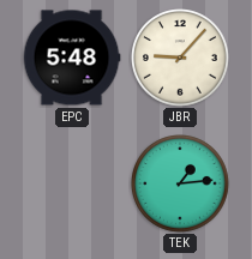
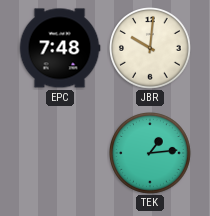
EPC: 5:48 -> 7:48 (60, 48)
JBR: 9:07 -> 10:01 (151, 49)
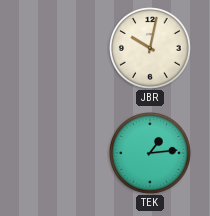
EPC: 7:48 -> none (60, 48)
JBR: 10:01 -> 10:02 (151, 49)
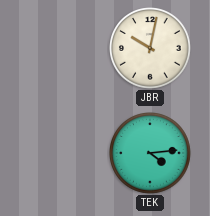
TEK: 1:14 -> 4:14 (151, 154)
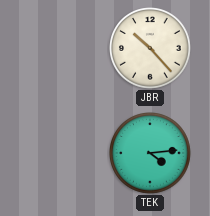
JBR: 10:02 -> 10:23 (151, 49)
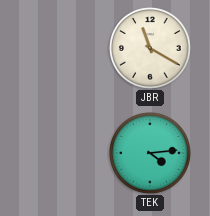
JBR: 10:23 -> 11:20 (151, 49)
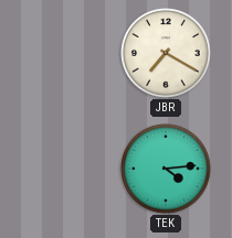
JBR: 11:20 -> 7:20 (167, 54)
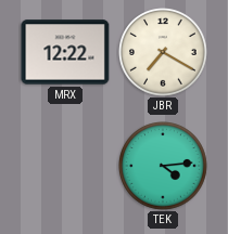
MRX: none -> 12:22 (65, 52)
